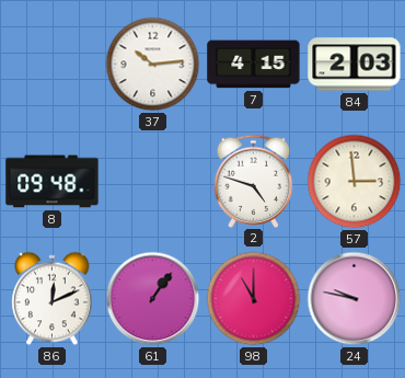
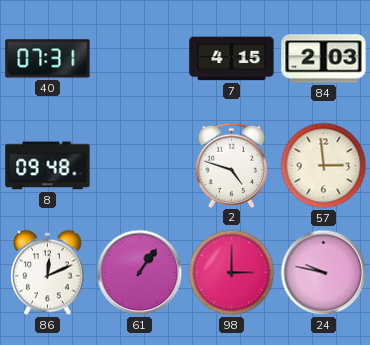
40: none -> 07:31 (48, 59)
37: 10:14 -> none (153, 65)
98: 11:00 -> 3:00 (232, 273)
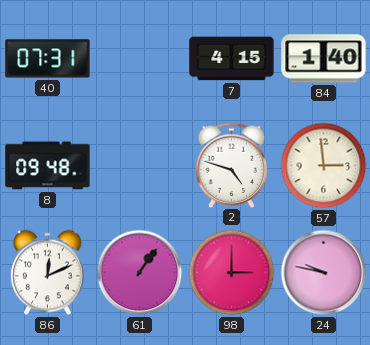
84: 2:03 -> 1:40 (324, 59)
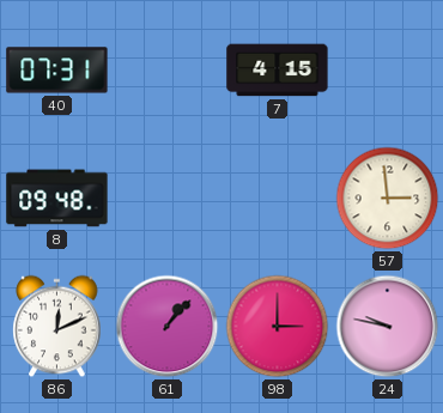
84: 1:40 -> none (324, 59)
2: 4:48 -> none (232, 165)
61: 1:06 -> 1:07 (168, 327)
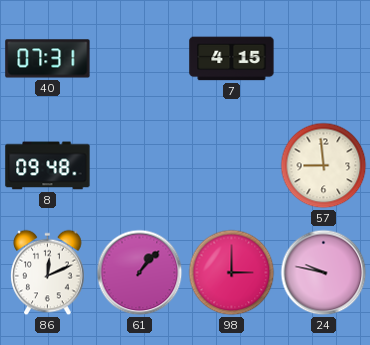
57: 2:59 -> 8:59 (324, 166)
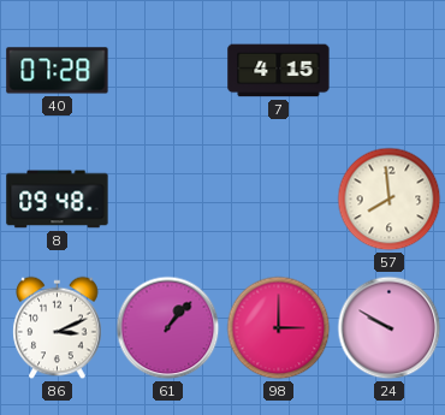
40: 07:31 -> 07:28 (58, 71)
57: 8:59 -> 7:59 (390, 200)
86: 12:11 -> 3:11 (58, 328)
24: 9:47 -> 9:50 (390, 328)
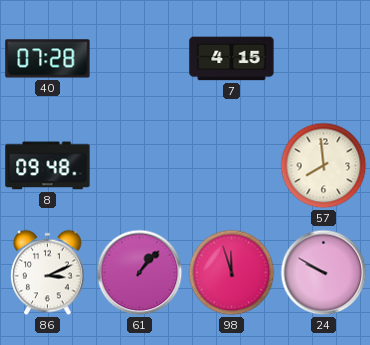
98: 3:00 -> 11:57 (232, 273)
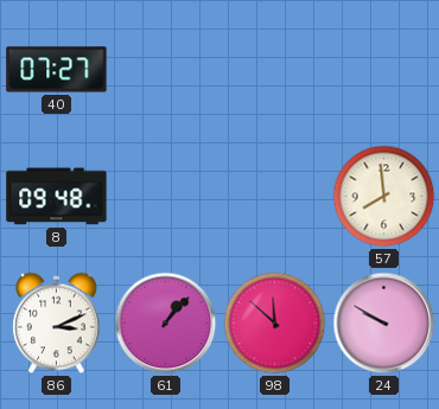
40: 07:28 -> 07:27 (57, 70)
7: 4:15 -> none (232, 59)
98: 11:57 -> 11:52 (275, 324)
